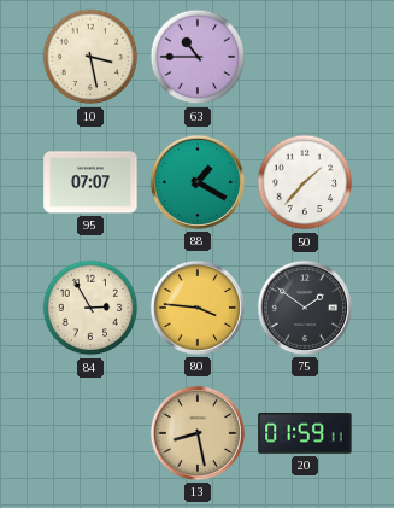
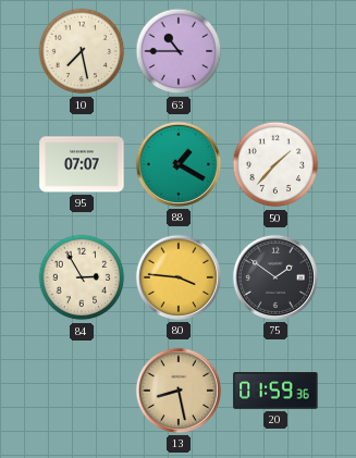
10: 3:28 -> 7:28 (82, 51)
20: 01:59:11 -> 01:59:36 (275, 392)
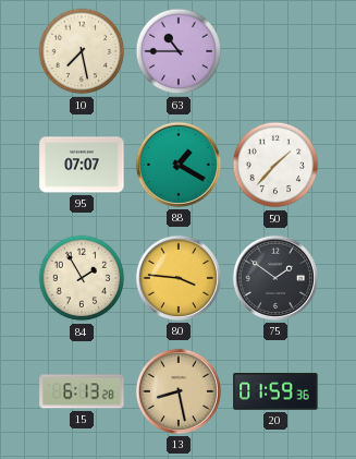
84: 2:55 -> 1:55 (82, 278)
15: none -> 6:13 (82, 391)
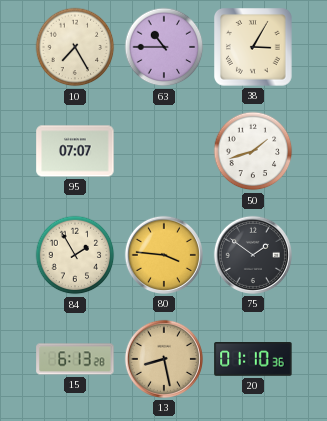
10: 7:28 -> 7:25 (75, 47)
38: none -> 3:05 (254, 48)
88: 1:20 -> none (179, 165)
50: 1:37 -> 1:42 (253, 151)
20: 01:59 -> 01:10 (253, 360)
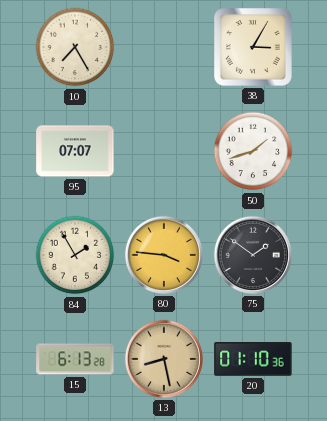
63: 10:45 -> none (164, 47)
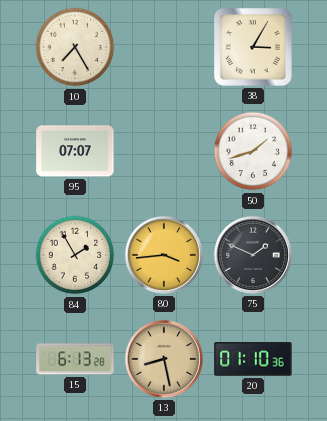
80: 3:46 -> 3:44 (164, 255)
75: 1:51 -> 1:49 (253, 255)
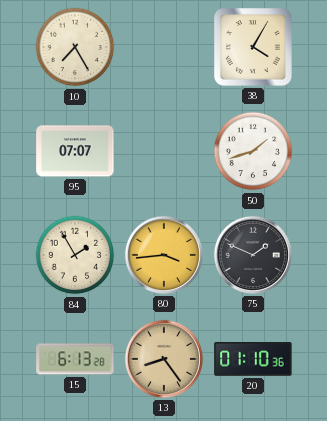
38: 3:05 -> 4:05 (254, 48)
13: 8:28 -> 8:24 (164, 359)
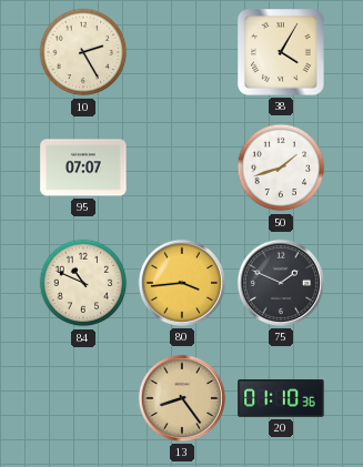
10: 7:25 -> 2:25 (83, 52)
84: 1:55 -> 10:49 (83, 283)
15: 6:13 -> none (75, 359)
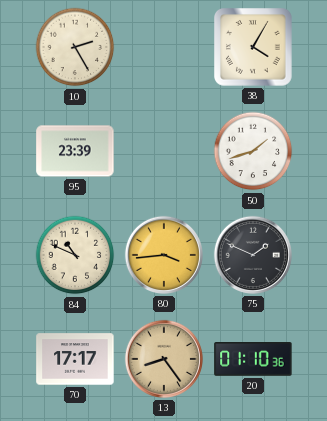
95: 07:07 -> 23:39 (75, 151)
70: none -> 17:17 (75, 359)
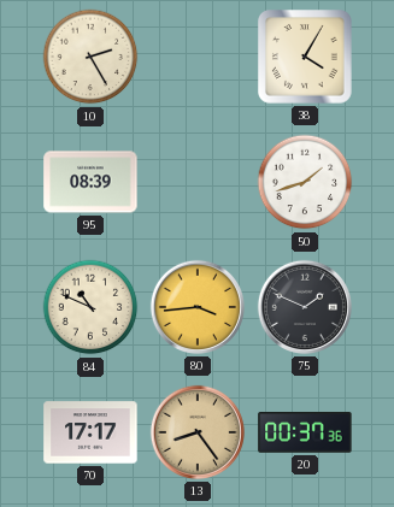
95: 23:39 -> 08:39 (90, 182)
20: 01:10 -> 00:37 (305, 434)
